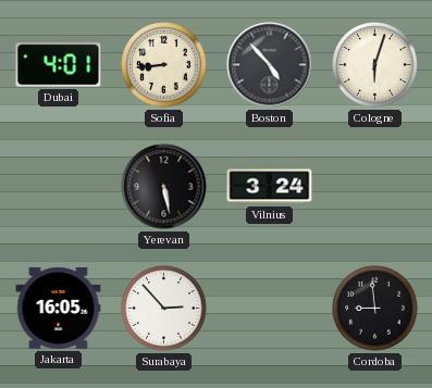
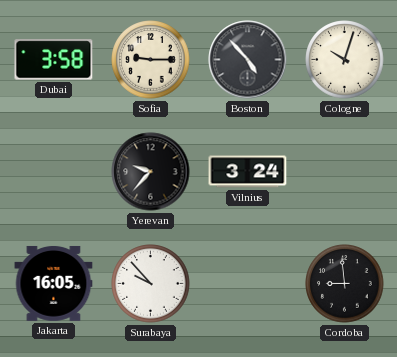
Dubai: 4:01 -> 3:58 (54, 60)
Sofia: 8:44 -> 9:15 (151, 60)
Cologne: 6:03 -> 10:03 (345, 60)
Yerevan: 5:28 -> 9:37 (151, 172)
Surabaya: 2:53 -> 9:53 (151, 284)
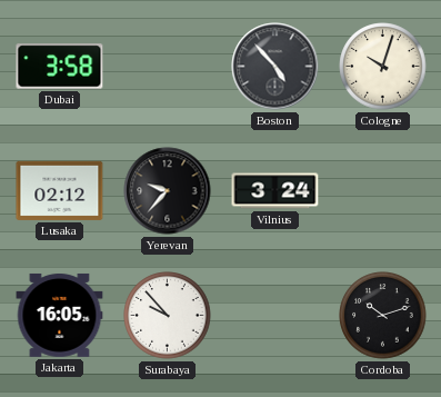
Sofia: 9:15 -> none (151, 60)
Lusaka: none -> 02:12 (60, 190)
Cordoba: 8:59 -> 10:12 (383, 316)
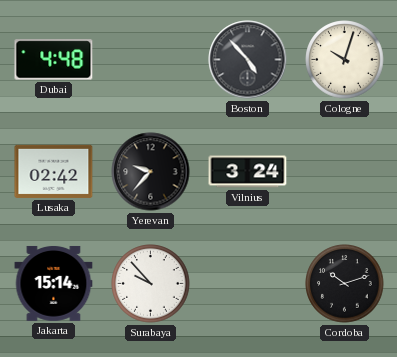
Dubai: 3:58 -> 4:48 (54, 60)
Lusaka: 02:12 -> 02:42 (54, 171)
Jakarta: 16:05 -> 15:14 (54, 283)
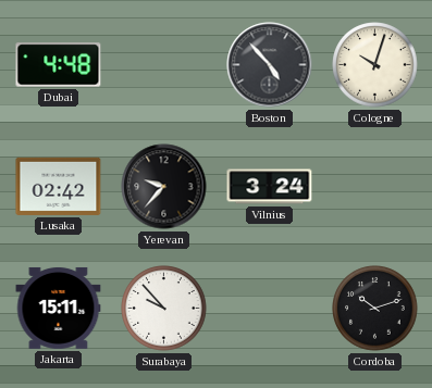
Jakarta: 15:14 -> 15:11 (59, 308)
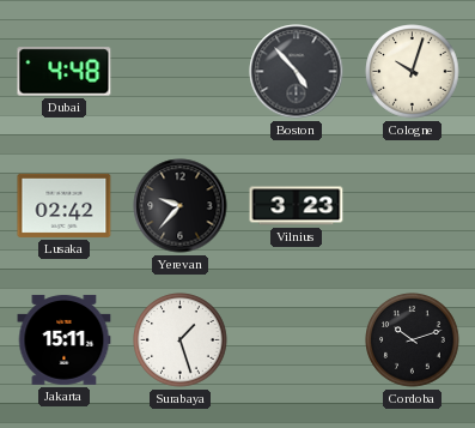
Vilnius: 3:24 -> 3:23 (297, 206)
Surabaya: 9:53 -> 1:27 (181, 340)
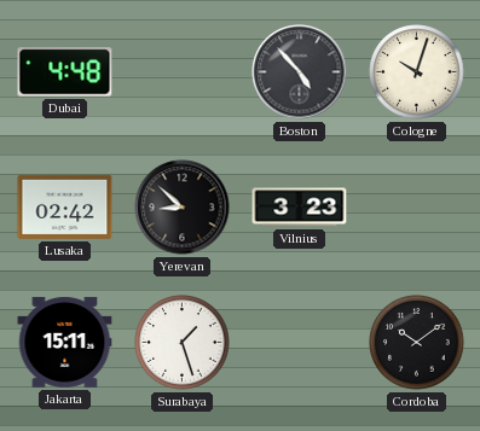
Yerevan: 9:37 -> 8:52 (183, 208)
Cordoba: 10:12 -> 10:09 (417, 343)
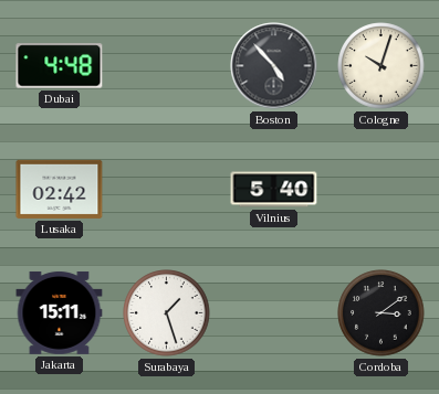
Yerevan: 8:52 -> none (183, 208)
Vilnius: 3:23 -> 5:40 (274, 190)
Cordoba: 10:09 -> 3:09 (381, 313)
